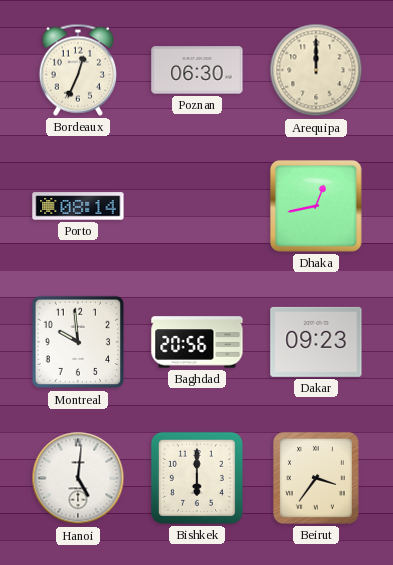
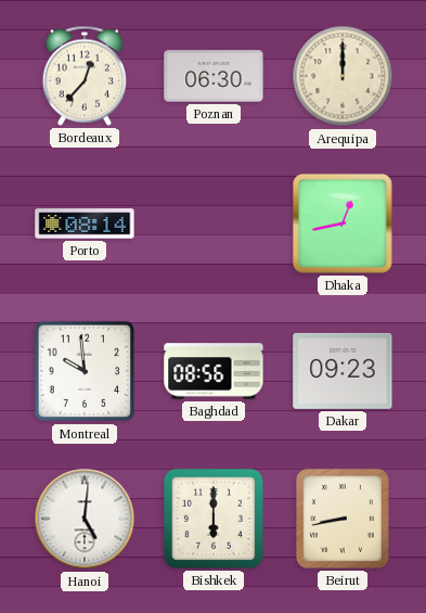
Bordeaux: 12:34 -> 12:37 (83, 76)
Baghdad: 20:56 -> 08:56 (214, 371)
Beirut: 3:36 -> 8:43 (343, 519)
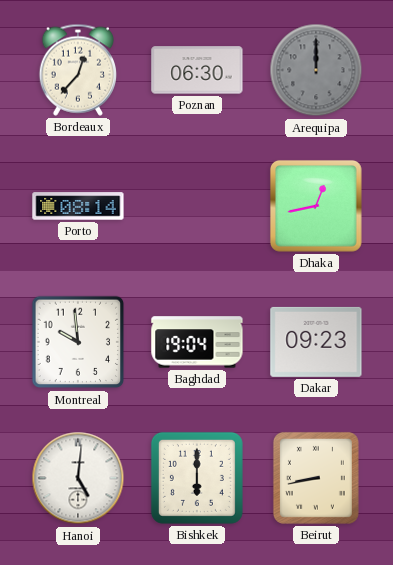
Arequipa dial: cream -> grey (316, 70)
Baghdad: 08:56 -> 19:04 (197, 342)
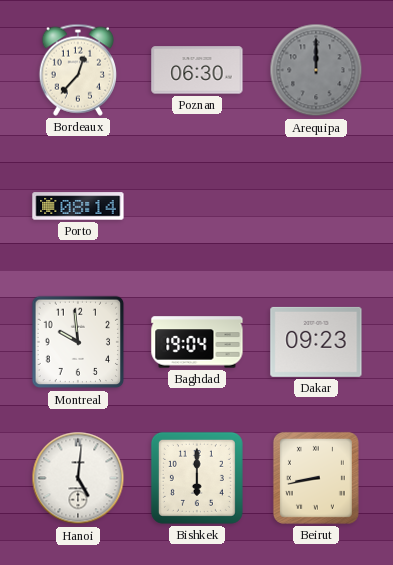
Dhaka: 12:43 -> none (316, 206)
